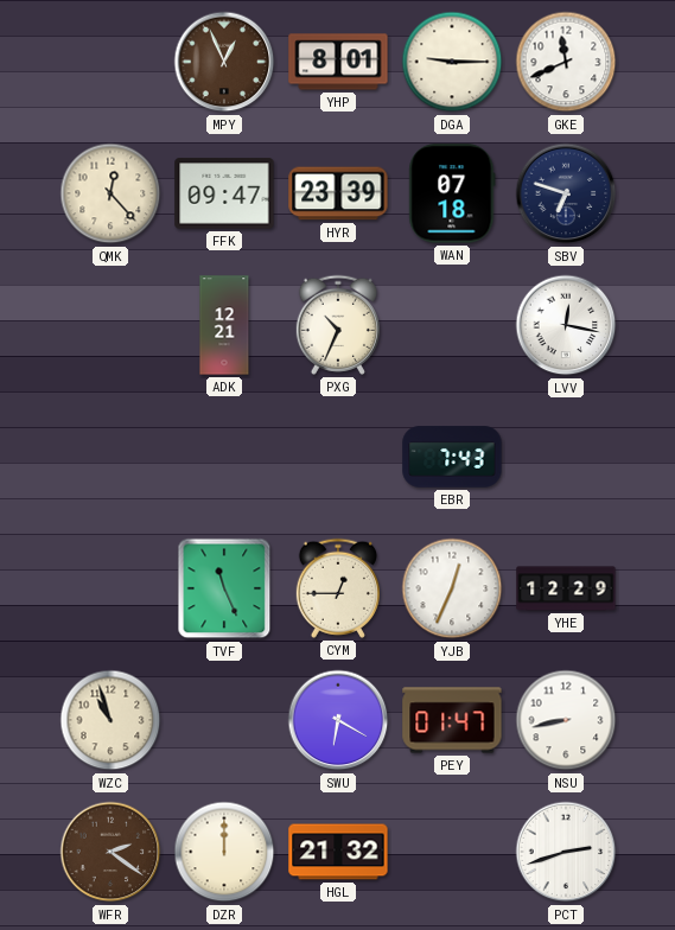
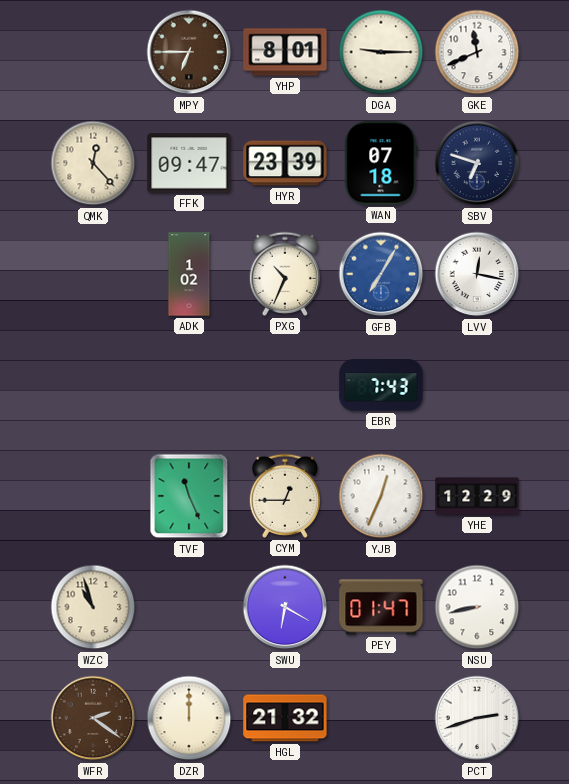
MPY: 12:56 -> 6:45 (189, 52)
ADK: 12:21 -> 1:02 (189, 274)
GFB: none -> 7:05 (381, 274)
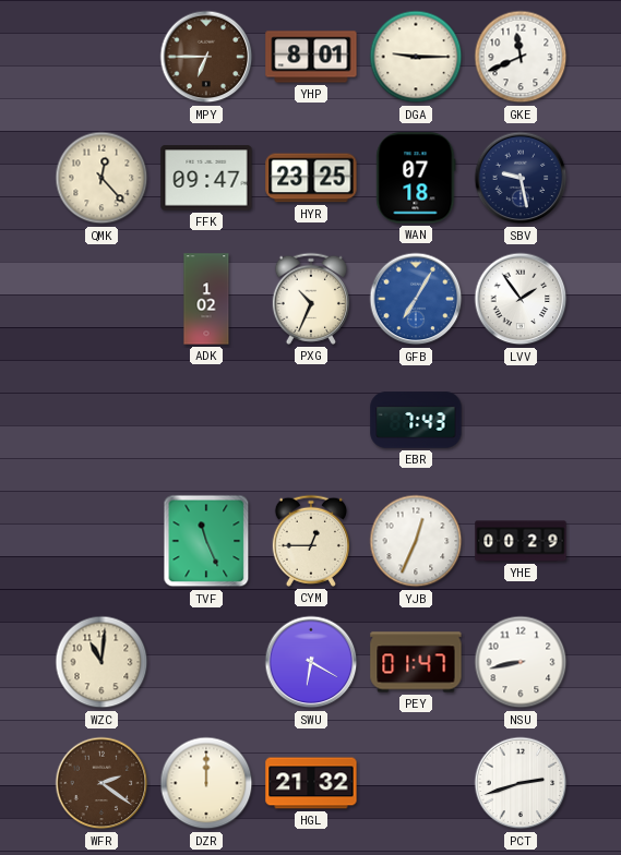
HYR: 23:39 -> 23:25 (311, 178)
SBV: 6:48 -> 9:28 (521, 178)
LVV: 12:17 -> 1:54 (521, 299)
YHE: 12:29 -> 00:29 (521, 541)
WZC: 10:57 -> 11:01 (101, 662)
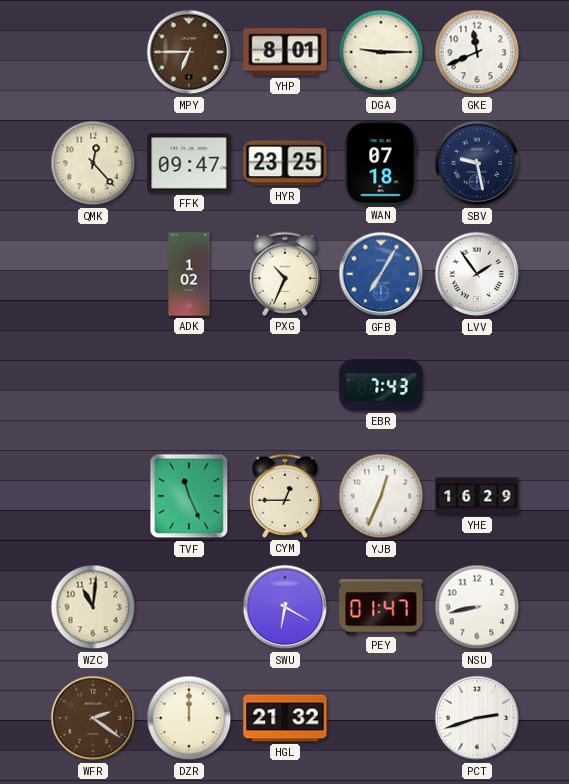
YHE: 00:29 -> 16:29 (477, 496)
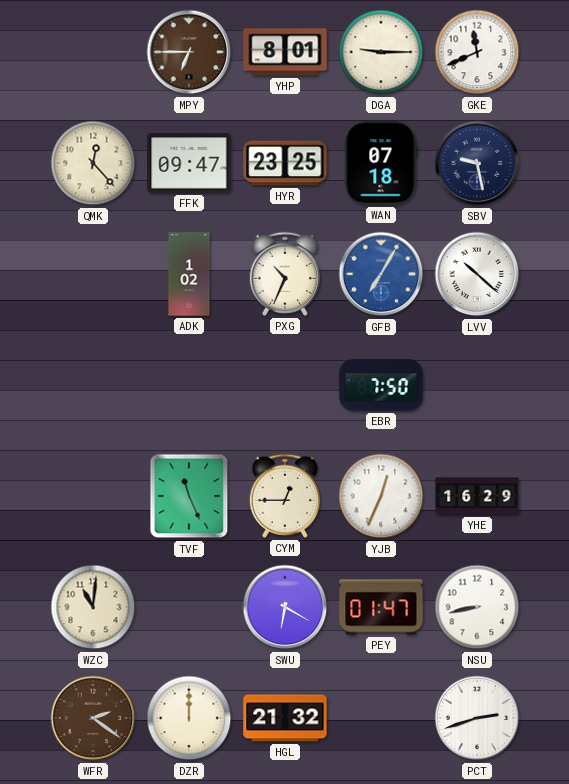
LVV: 1:54 -> 10:22 (477, 274)
EBR: 7:43 -> 7:50 (381, 385)
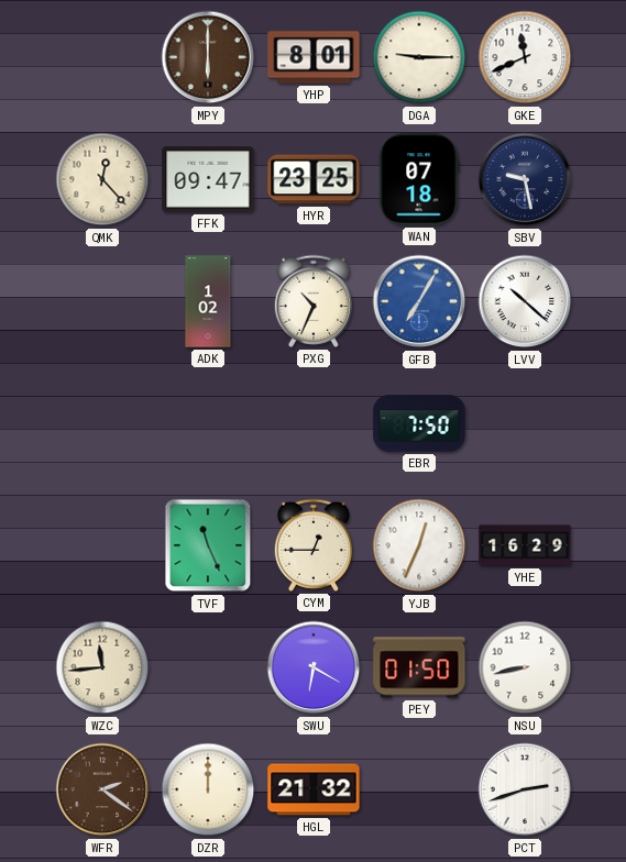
MPY: 6:45 -> 6:00 (208, 57)
WZC: 11:01 -> 11:44 (102, 667)
PEY: 01:47 -> 01:50 (419, 667)
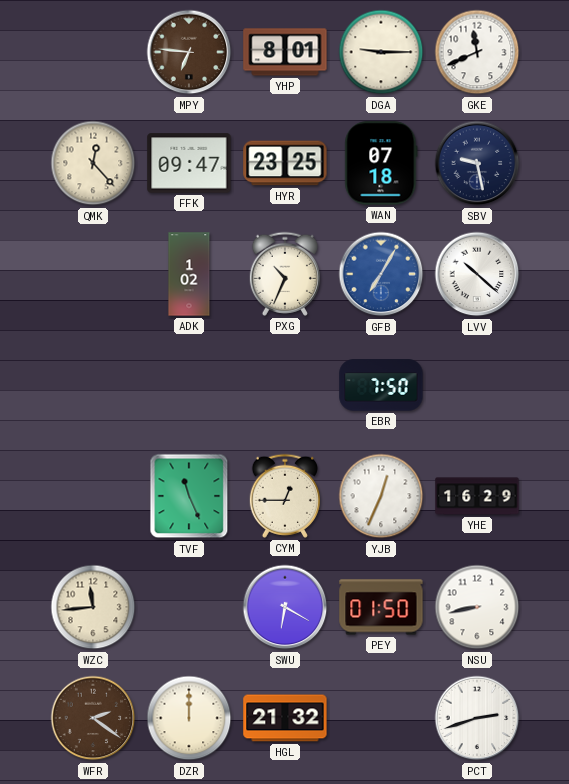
MPY: 6:00 -> 6:46 (189, 52)
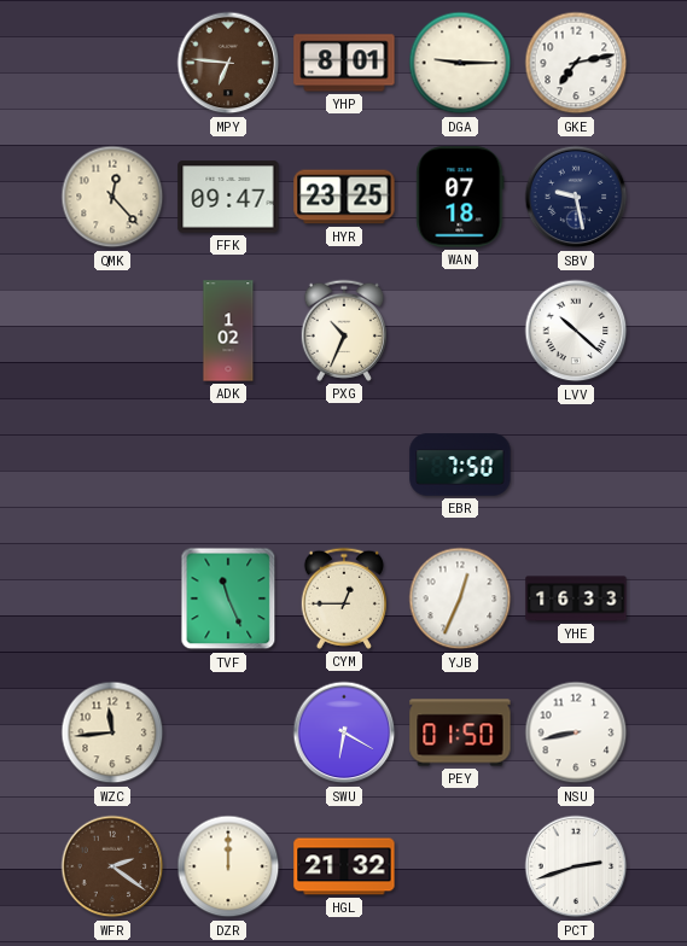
GKE: 11:41 -> 7:13 (576, 63)
GFB: 7:05 -> none (381, 274)
YHE: 16:29 -> 16:33 (576, 598)
